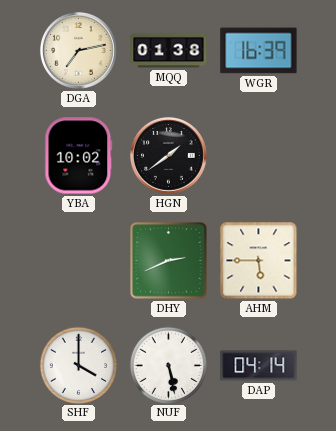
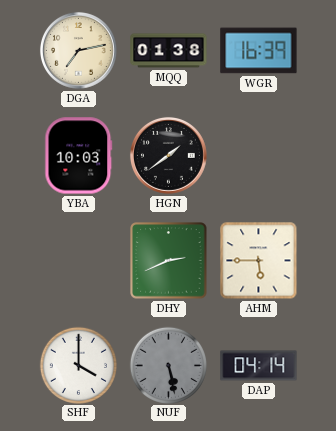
YBA: 10:02 -> 10:03 (79, 156)
NUF dial: white -> grey (168, 365)
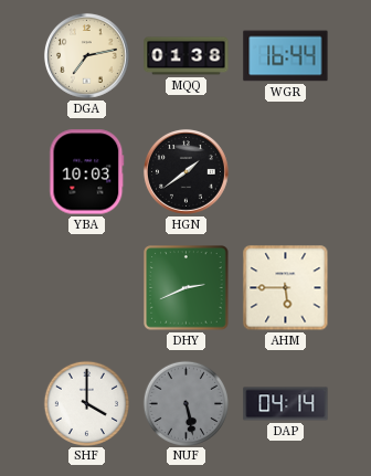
WGR: 16:39 -> 16:44 (286, 56)
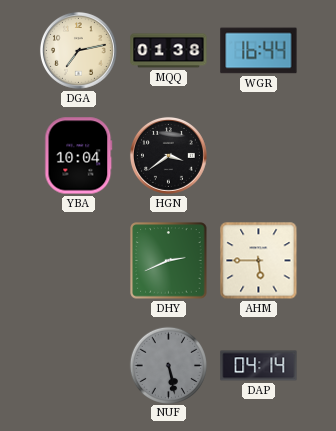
YBA: 10:03 -> 10:04 (79, 156)
HGN: 1:39 -> 3:39 (168, 156)
SHF: 4:00 -> none (86, 403)
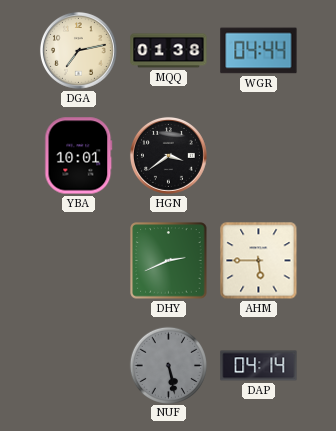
WGR: 16:44 -> 04:44 (259, 51)
YBA: 10:04 -> 10:01 (79, 156)
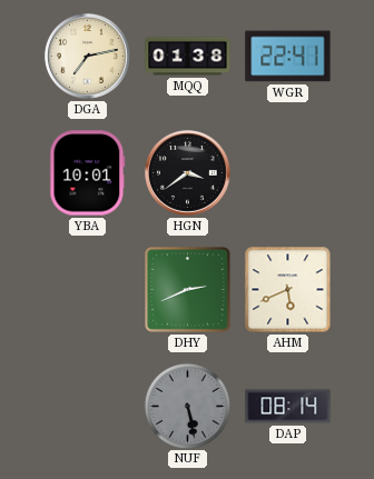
WGR: 04:44 -> 22:41 (288, 57)
AHM: 5:45 -> 5:41 (288, 290)
DAP: 04:14 -> 08:14 (288, 407)
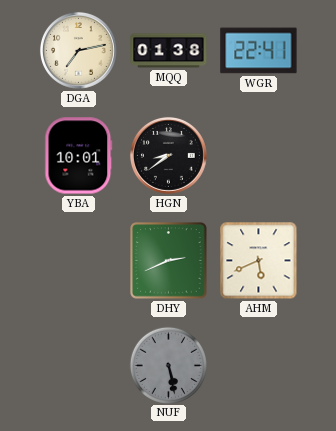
HGN: 3:39 -> 8:39 (168, 156)
DAP: 08:14 -> none (288, 407)
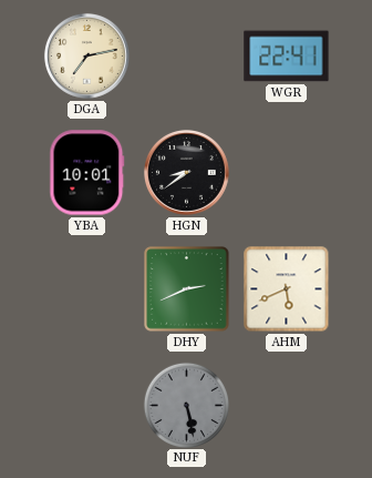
MQQ: 01:38 -> none (169, 51)
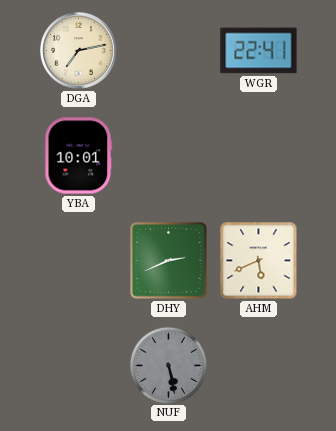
HGN: 8:39 -> none (186, 173)
